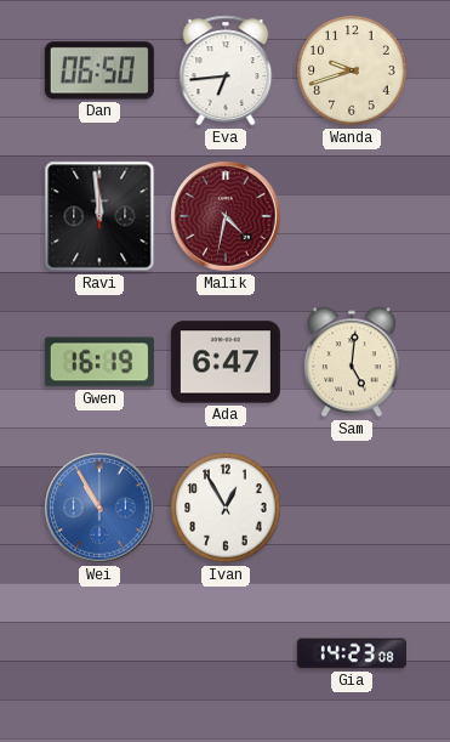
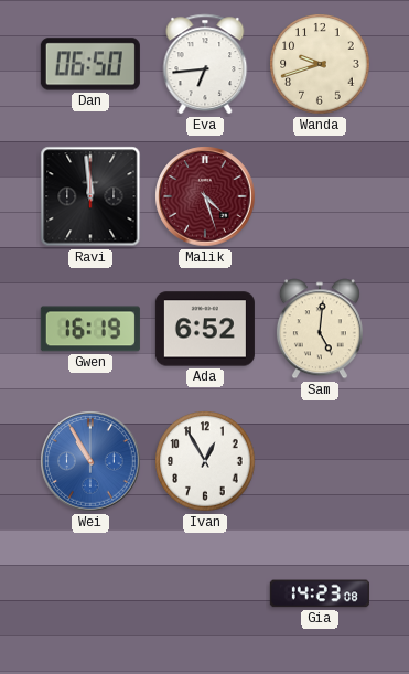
Malik: 4:32 -> 4:27 (205, 196)
Ada: 6:47 -> 6:52 (205, 329)
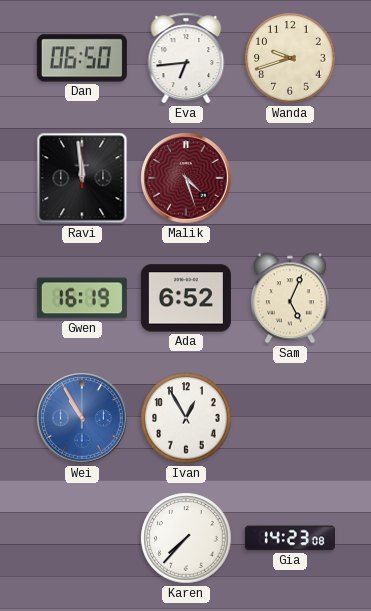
Sam: 5:01 -> 5:04 (290, 298)
Karen: none -> 7:37 (186, 538)
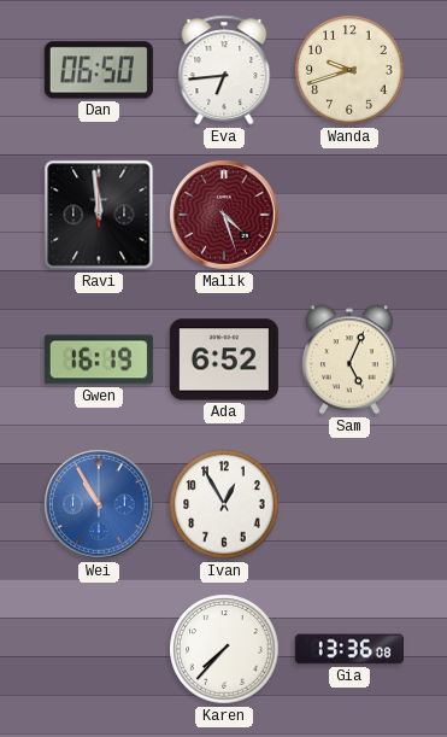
Gia: 14:23 -> 13:36 (349, 649)
